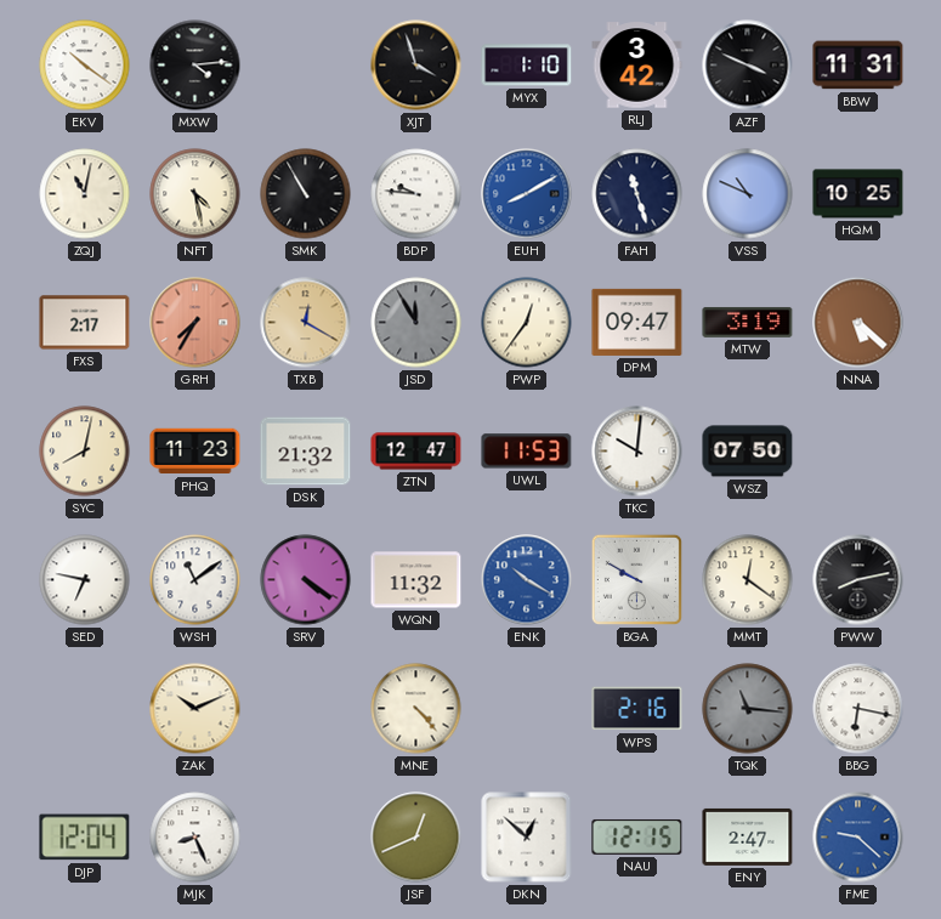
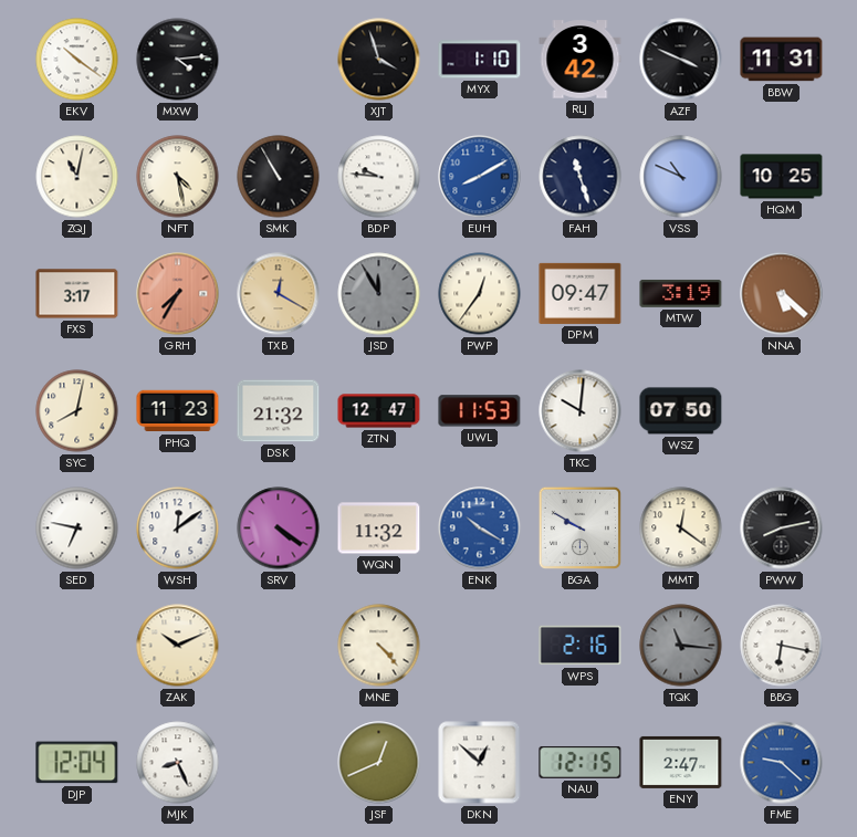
FXS: 2:17 -> 3:17 (77, 294)
WSH: 11:09 -> 12:09 (178, 529)
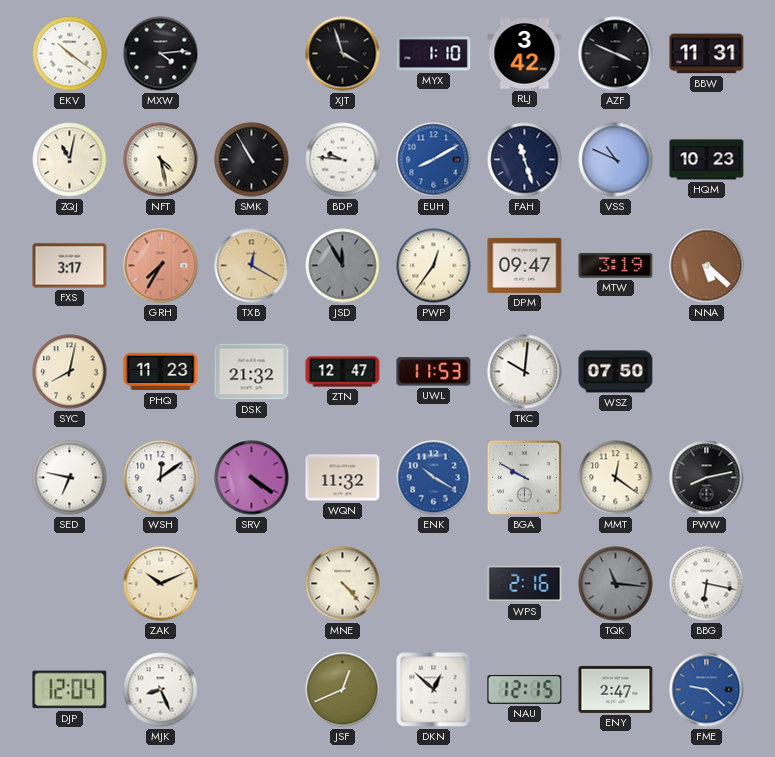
HQM: 10:25 -> 10:23 (707, 160)
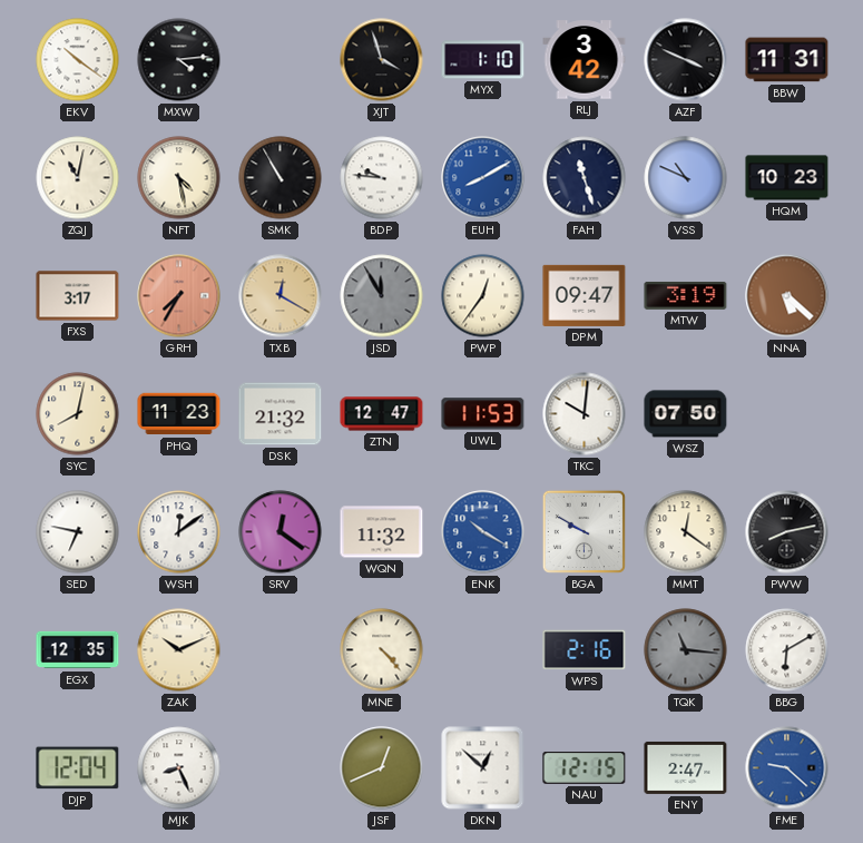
SRV: 4:21 -> 12:21 (281, 532)
EGX: none -> 12:35 (78, 650)
BBG: 6:17 -> 6:10 (787, 650)
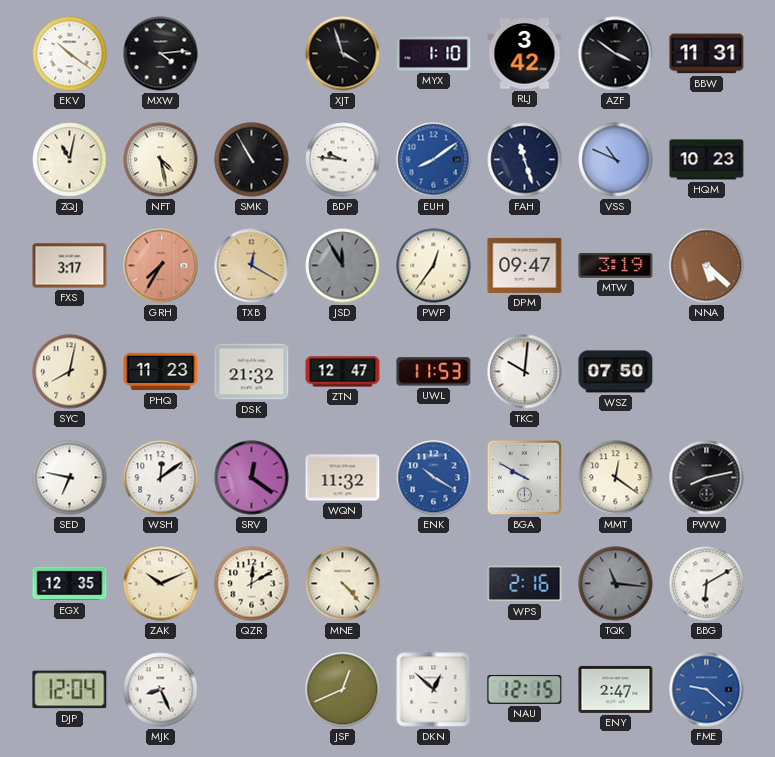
AZF: 3:49 -> 3:51 (616, 54)
EUH: 8:10 -> 8:09 (434, 160)
QZR: none -> 12:10 (252, 584)
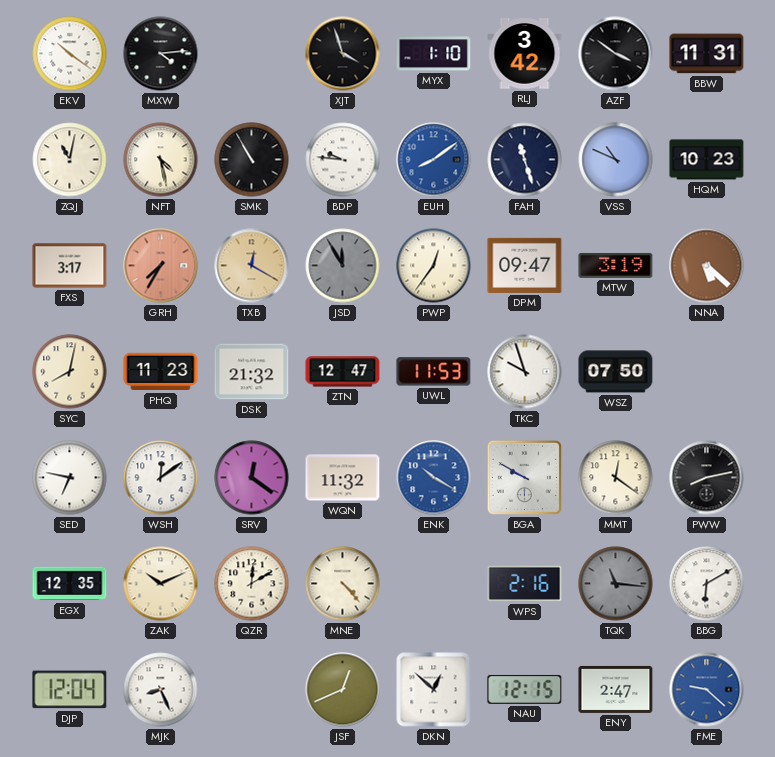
TKC: 10:01 -> 9:57 (525, 372)
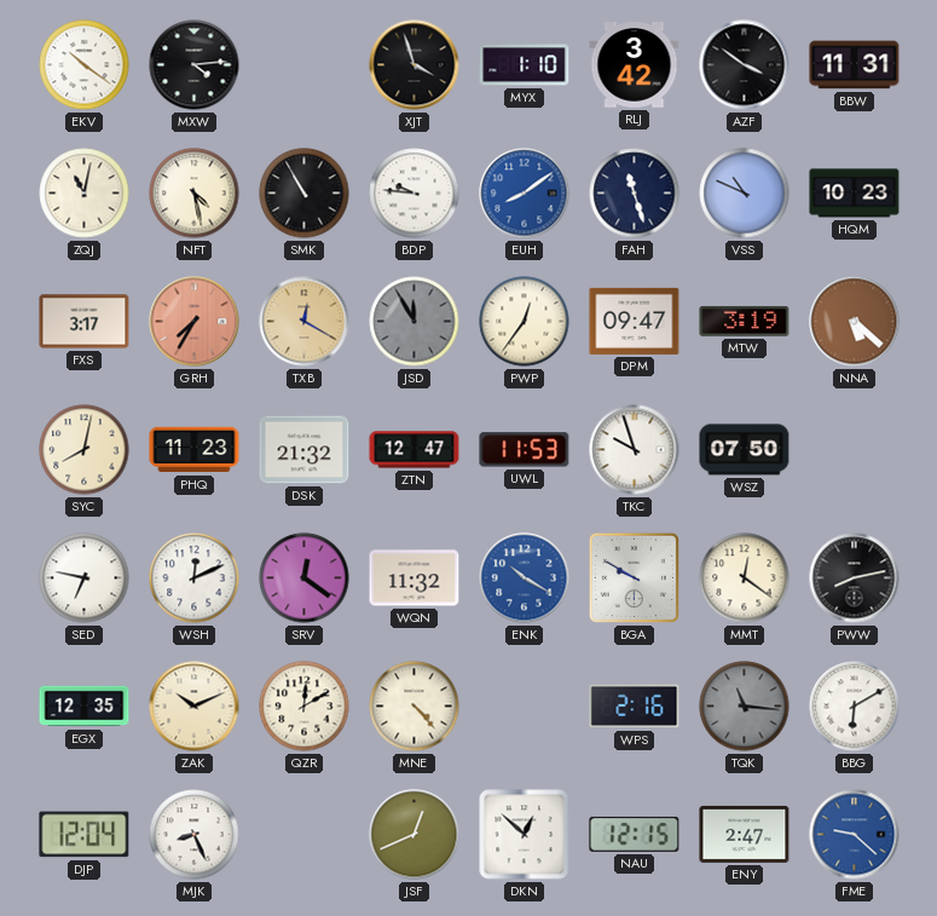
WSH: 12:09 -> 12:11 (195, 578)
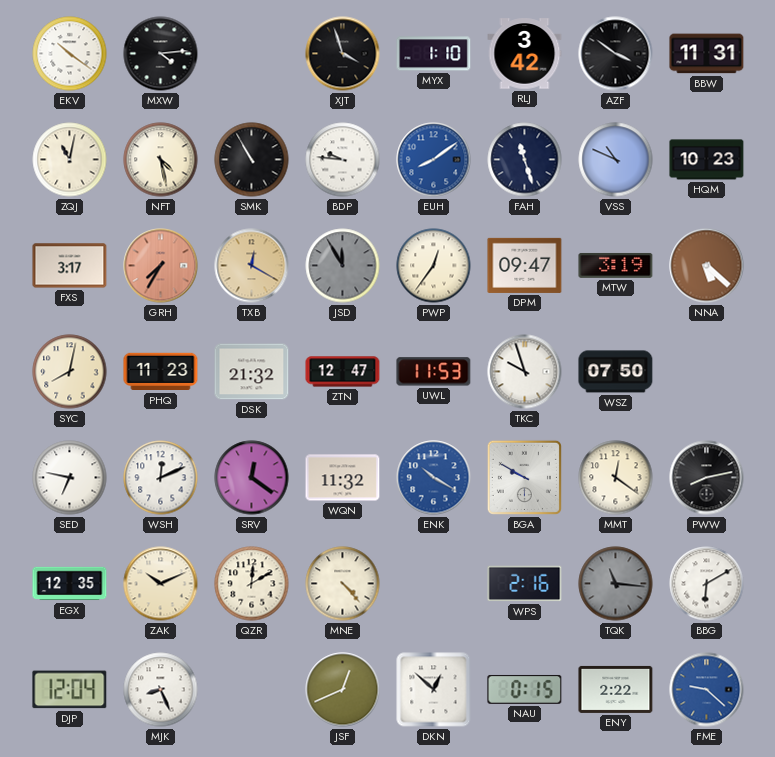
NAU: 12:15 -> 0:15 (525, 690)
ENY: 2:47 -> 2:22 (616, 689)
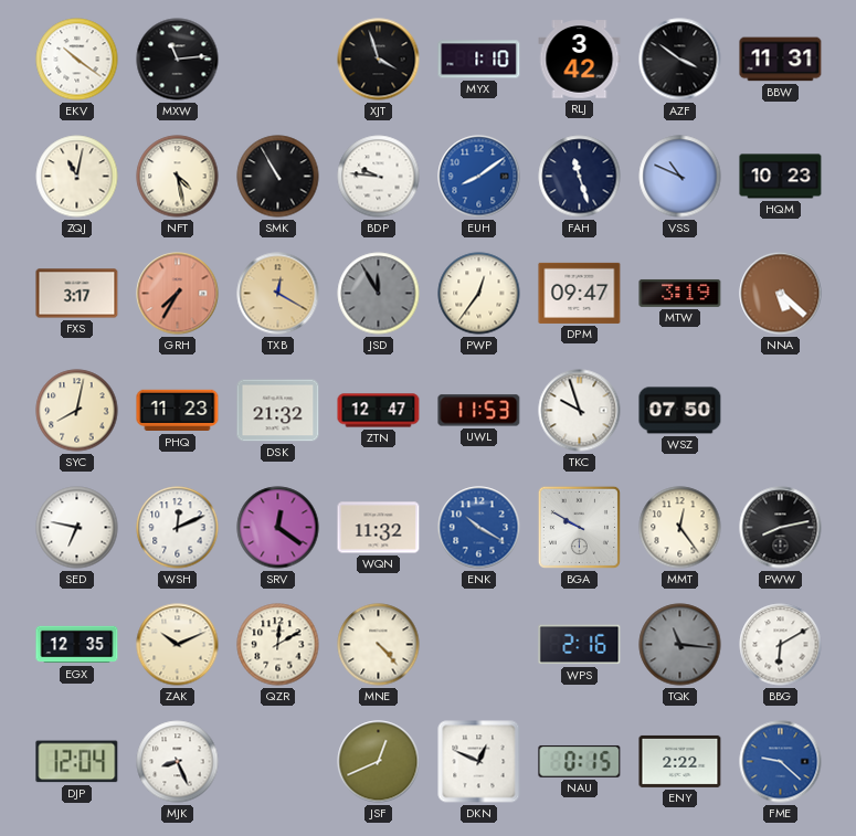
MXW: 4:14 -> 11:14 (178, 60)
MMT: 12:21 -> 12:24 (680, 528)
DKN: 12:52 -> 12:49 (479, 762)
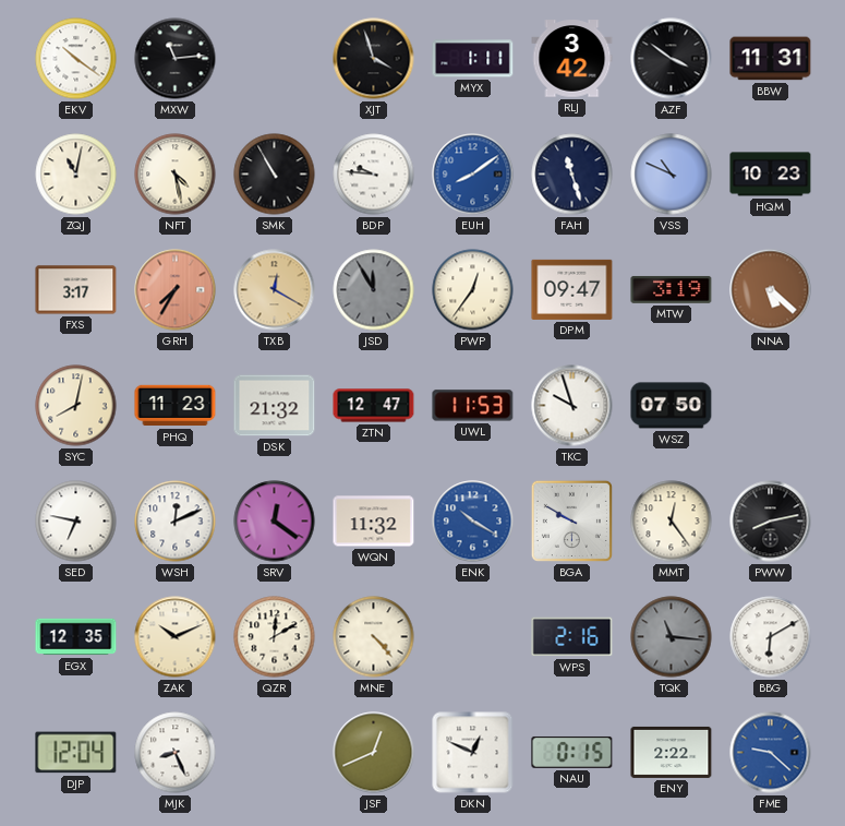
MYX: 1:10 -> 1:11 (473, 59)
